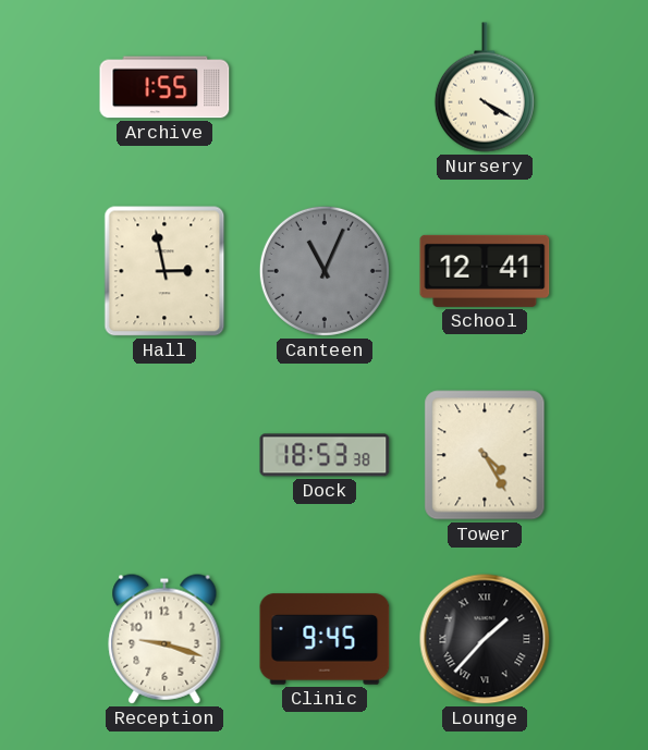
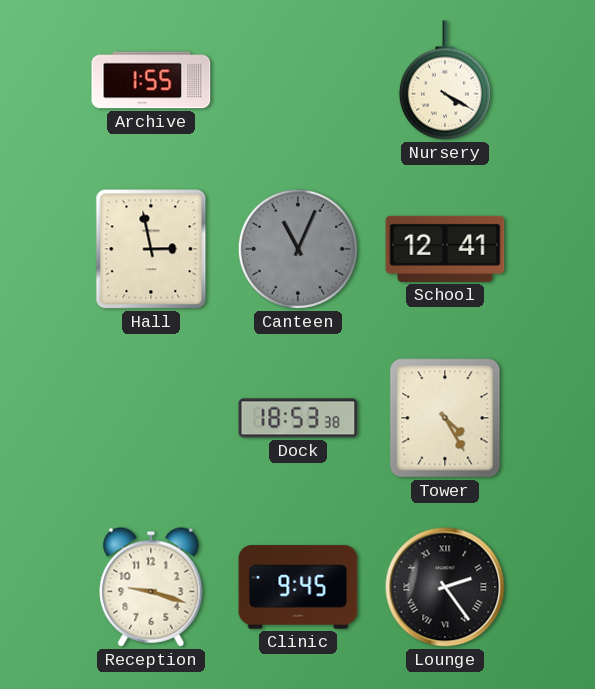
Lounge: 1:37 -> 2:24 (445, 587)
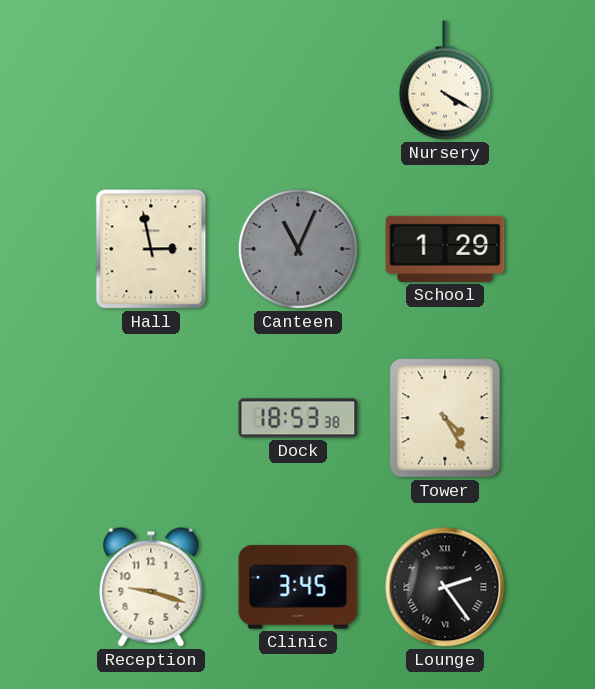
Archive: 1:55 -> none (151, 80)
School: 12:41 -> 1:29 (445, 249)
Clinic: 9:45 -> 3:45 (298, 587)
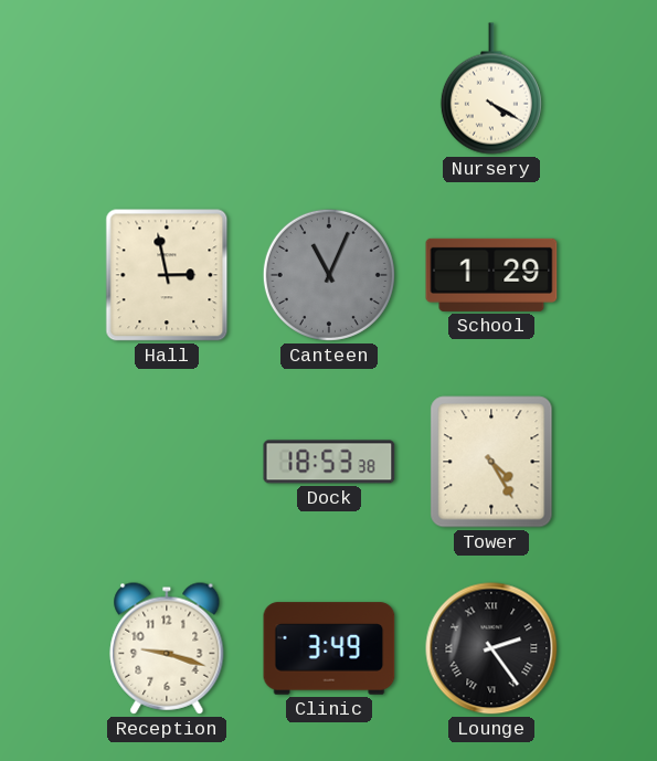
Clinic: 3:45 -> 3:49 (329, 648)
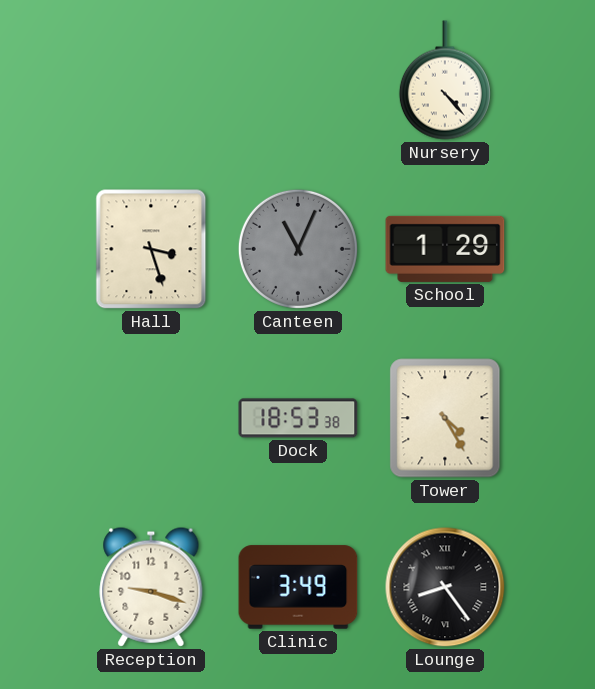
Nursery: 4:20 -> 4:23 (445, 80)
Hall: 2:58 -> 3:27 (151, 249)
Lounge: 2:24 -> 8:24 (445, 587)
